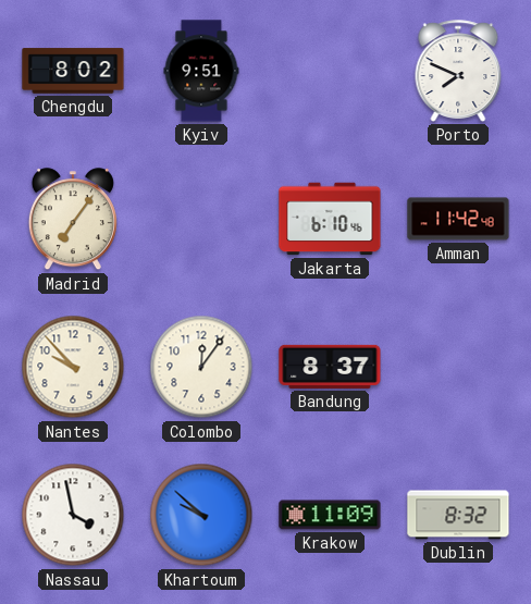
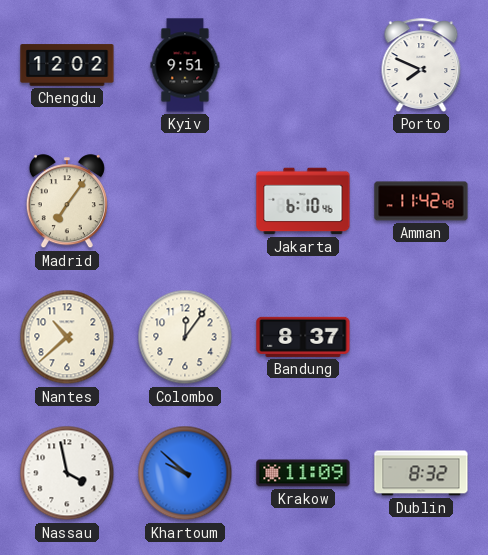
Chengdu: 8:02 -> 12:02 (67, 65)
Nantes: 9:53 -> 10:38 (67, 337)
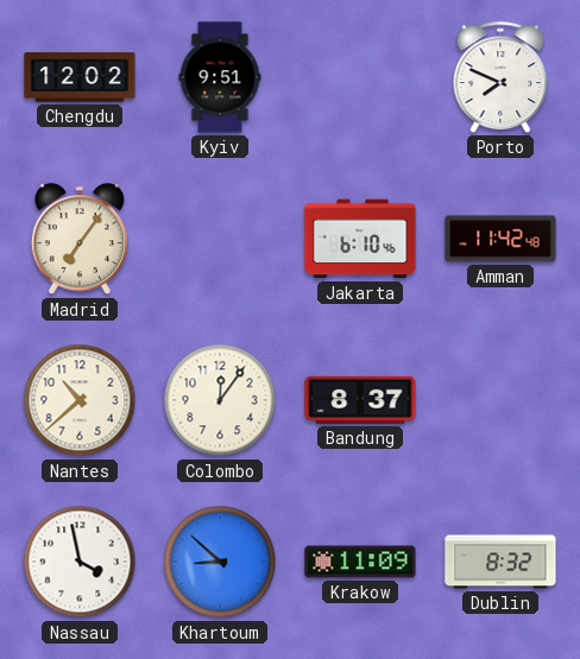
Khartoum: 9:52 -> 8:52 (220, 562)
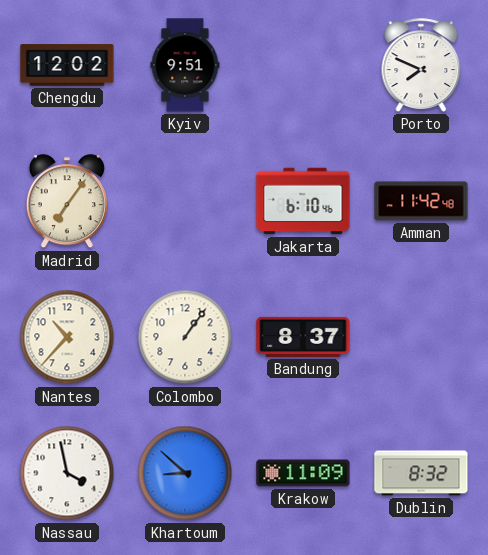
Nantes: 10:38 -> 10:37 (67, 337)
Colombo: 12:06 -> 1:06 (185, 337)
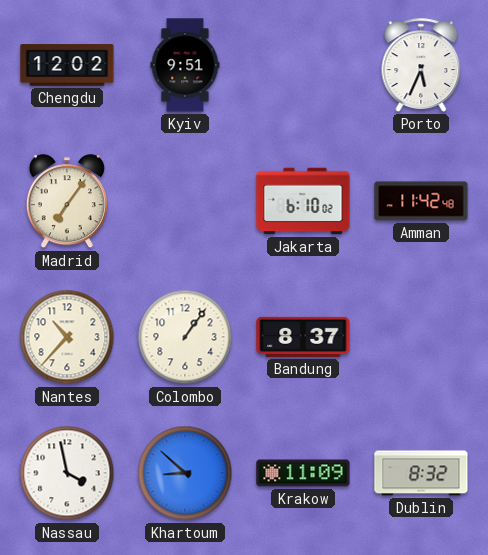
Porto: 7:49 -> 5:34 (421, 65)
Jakarta: 6:10:46 -> 6:10:02 (303, 201)
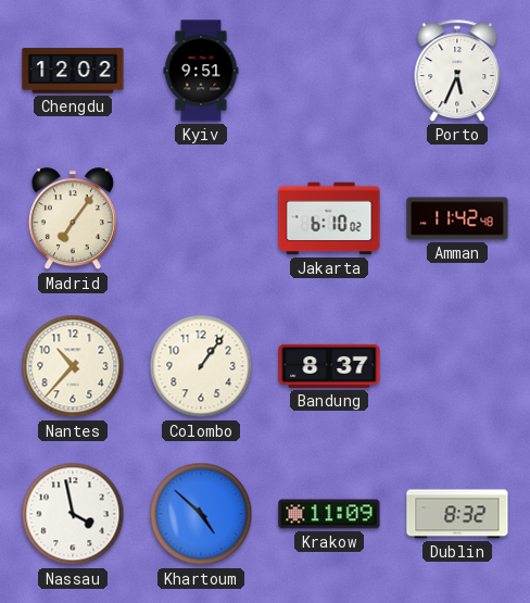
Khartoum: 8:52 -> 4:52 (201, 514)
